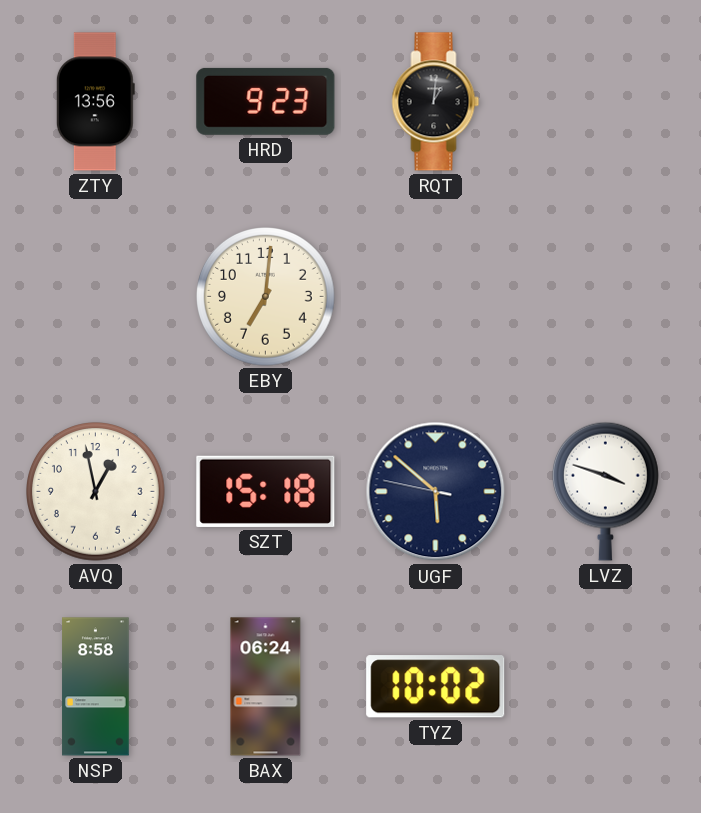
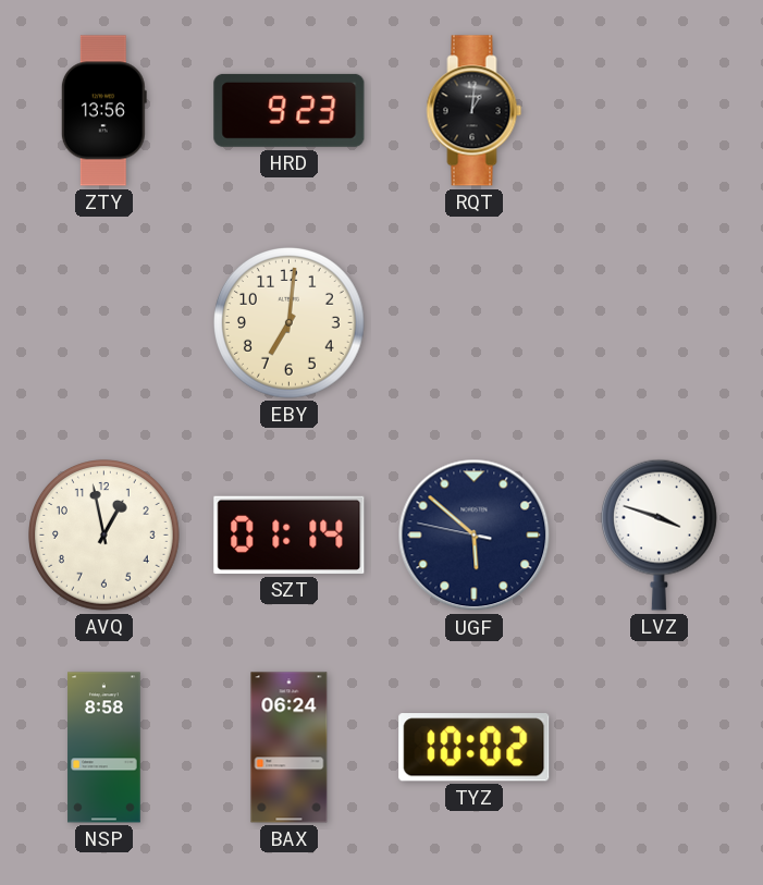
SZT: 15:18 -> 01:14 (290, 534)
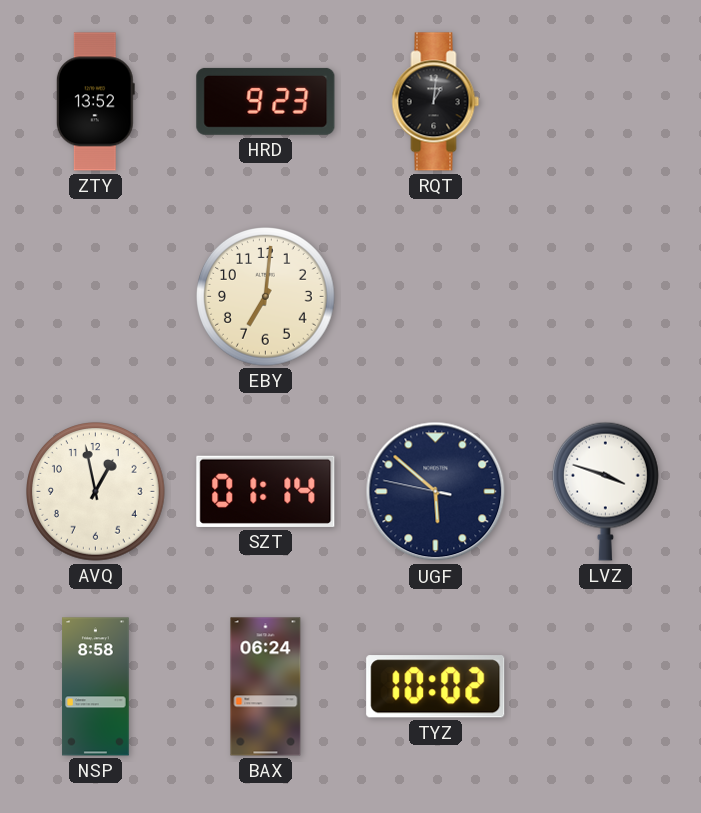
ZTY: 13:56 -> 13:52 (95, 102)
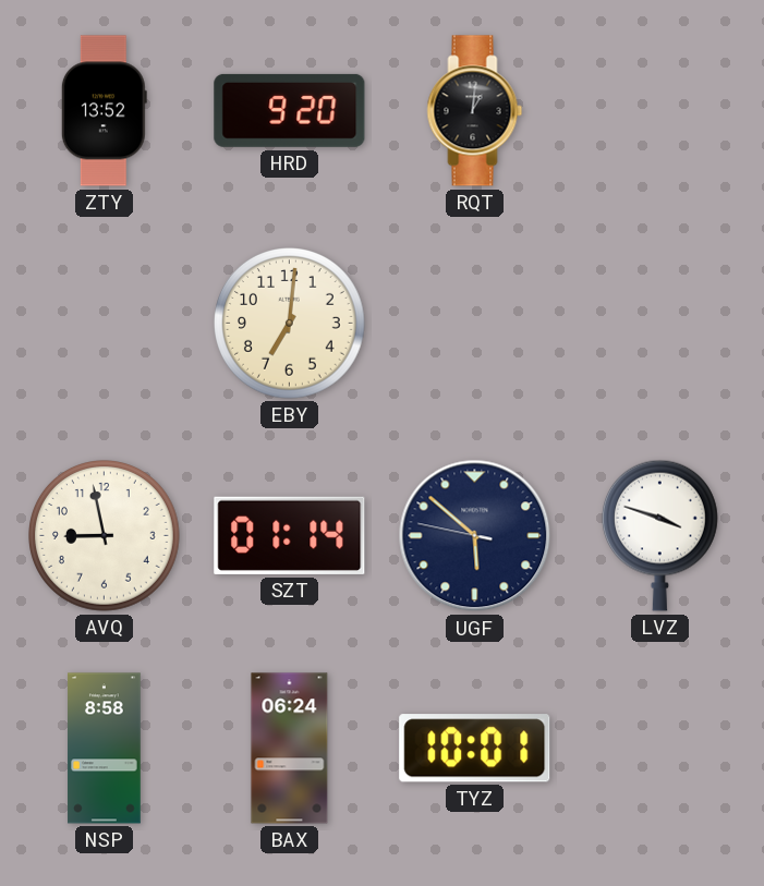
HRD: 9:23 -> 9:20 (290, 110)
AVQ: 12:58 -> 8:58 (105, 536)
TYZ: 10:02 -> 10:01 (475, 749)
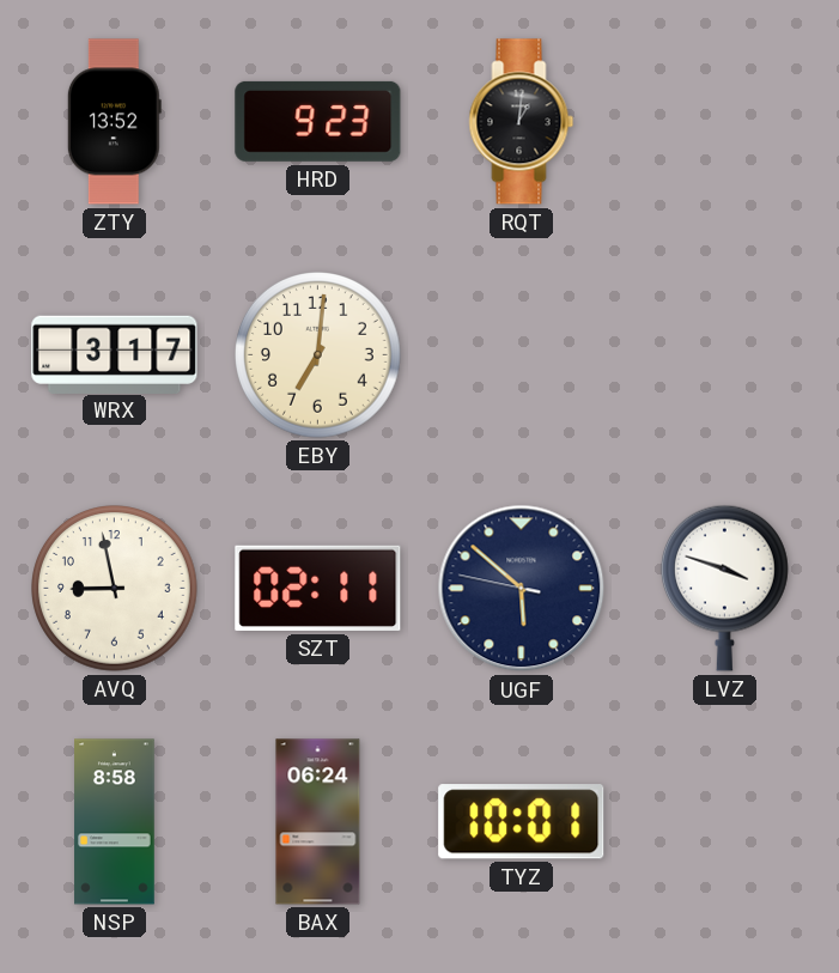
HRD: 9:20 -> 9:23 (318, 121)
WRX: none -> 3:17 (115, 354)
SZT: 01:14 -> 02:11 (318, 588)
